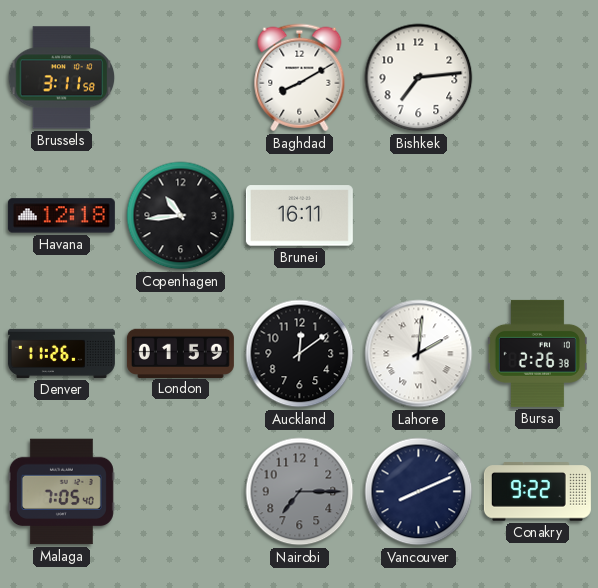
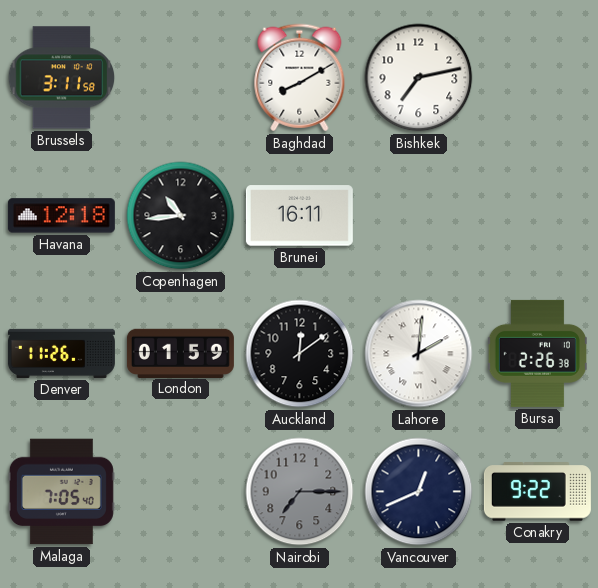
Bishkek: 7:14 -> 7:13 (419, 78)
Vancouver: 8:11 -> 12:41 (419, 492)
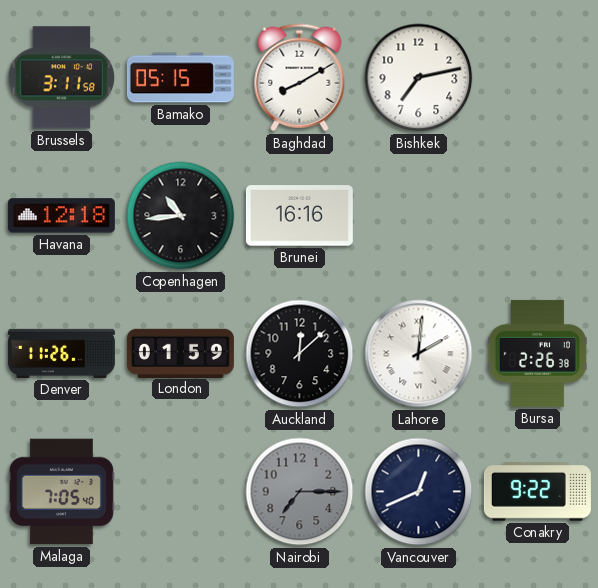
Bamako: none -> 05:15 (180, 78)
Brunei: 16:11 -> 16:16 (299, 216)
Auckland: 12:09 -> 12:08 (300, 354)
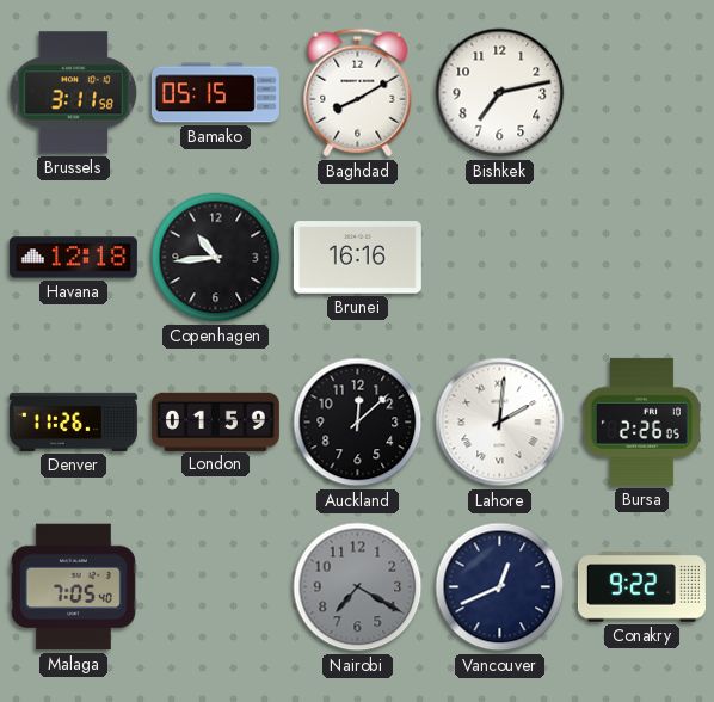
Bursa: 2:26:38 -> 2:26:05 (641, 421)
Nairobi: 7:15 -> 7:20 (358, 587)
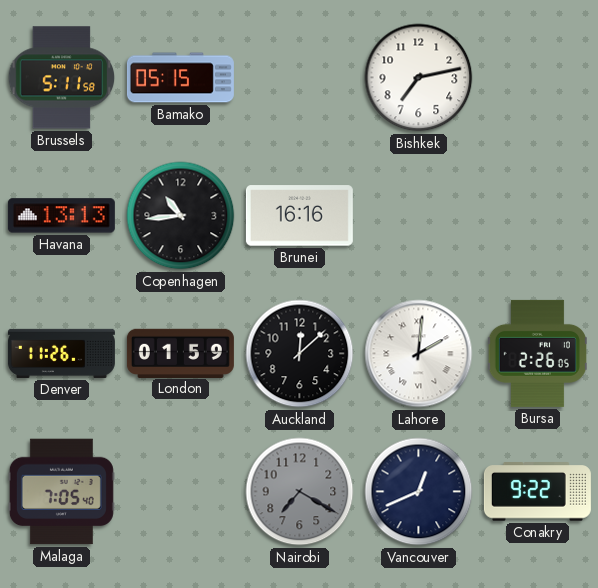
Brussels: 3:11 -> 5:11 (62, 78)
Baghdad: 8:10 -> none (358, 93)
Havana: 12:18 -> 13:13 (61, 216)
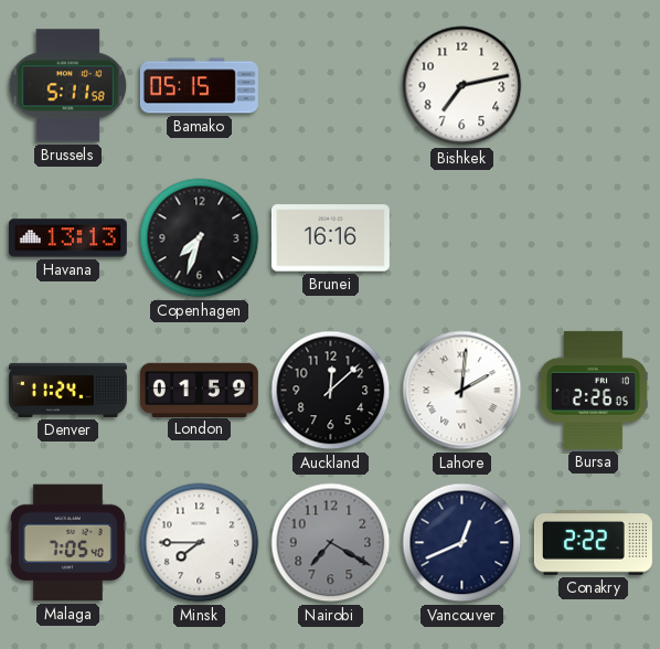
Copenhagen: 10:44 -> 7:33 (200, 238)
Denver: 11:26 -> 11:24 (67, 390)
Minsk: none -> 7:45 (200, 543)
Conakry: 9:22 -> 2:22 (593, 543)
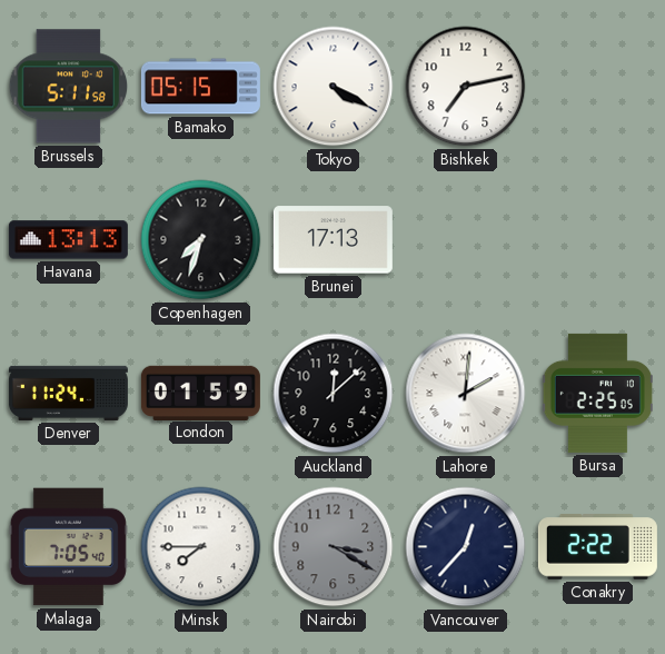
Tokyo: none -> 4:20 (334, 87)
Brunei: 16:16 -> 17:13 (332, 240)
Bursa: 2:26 -> 2:25 (597, 393)
Nairobi: 7:20 -> 3:20 (334, 547)
Vancouver: 12:41 -> 12:37 (466, 547)
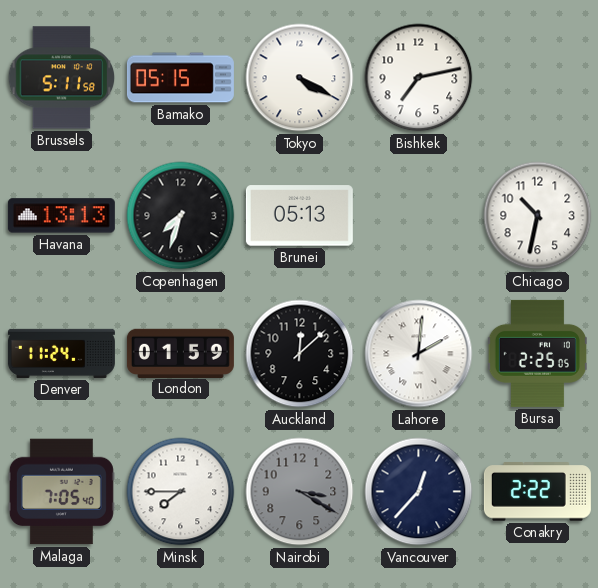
Brunei: 17:13 -> 05:13 (299, 216)
Chicago: none -> 10:32 (538, 216)
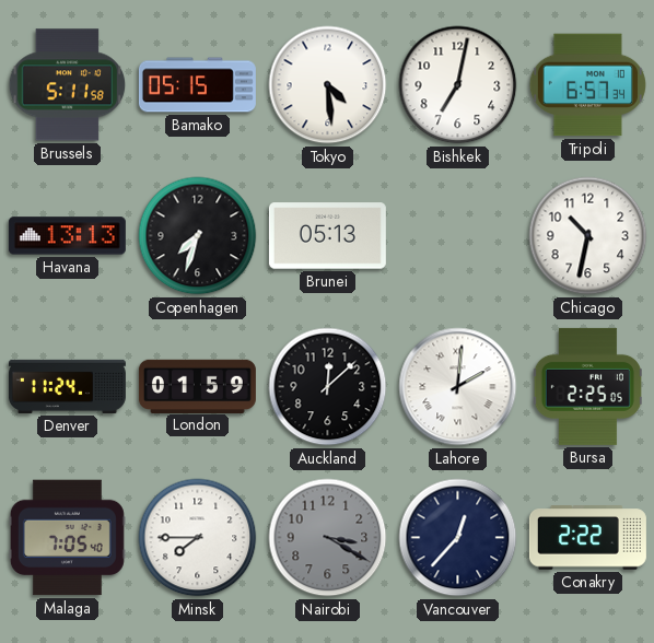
Tokyo: 4:20 -> 4:29 (328, 85)
Bishkek: 7:13 -> 7:02 (458, 85)
Tripoli: none -> 6:57 (587, 85)
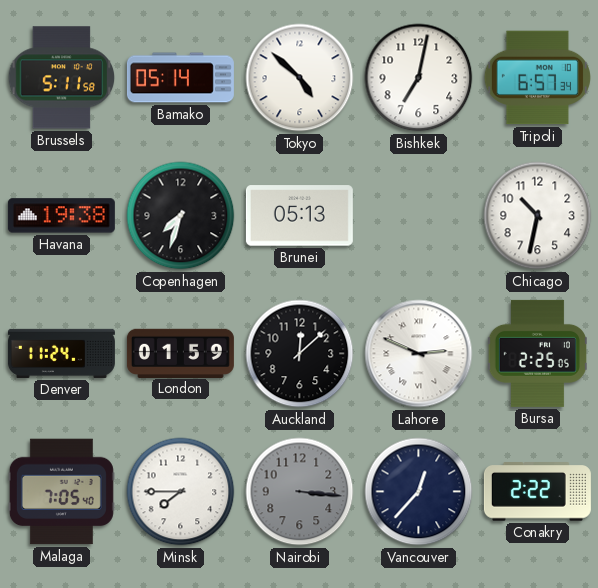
Bamako: 05:15 -> 05:14 (180, 78)
Tokyo: 4:29 -> 4:52 (300, 78)
Havana: 13:13 -> 19:38 (61, 216)
Lahore: 2:01 -> 2:49 (419, 354)
Nairobi: 3:20 -> 3:16 (300, 492)
